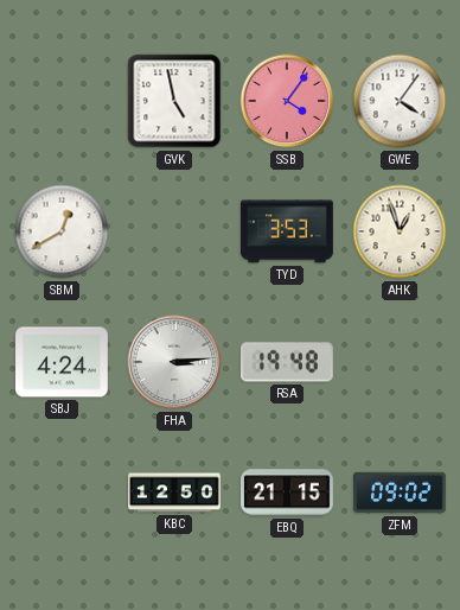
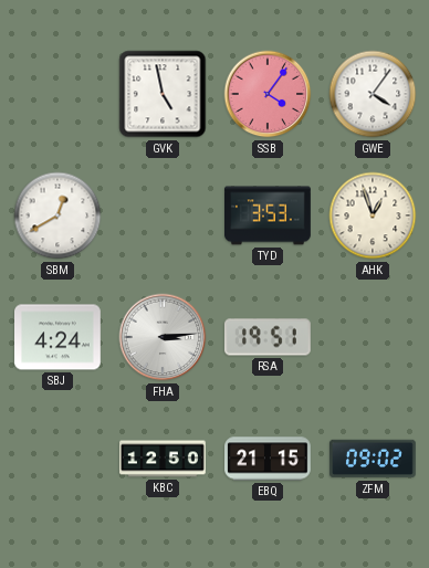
RSA: 19:48 -> 19:51 (268, 337)
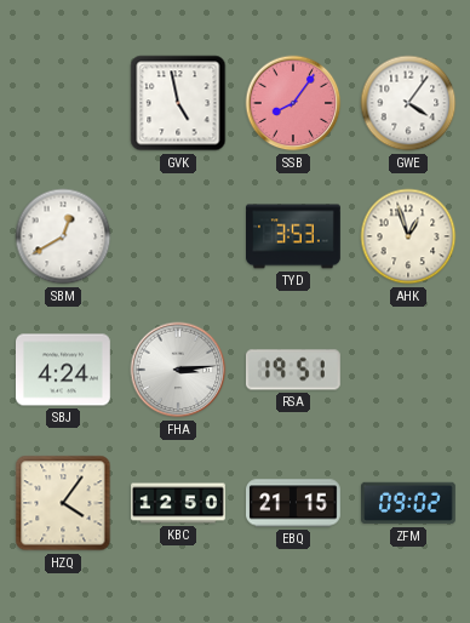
SSB: 4:06 -> 8:06 (293, 103)
HZQ: none -> 4:06 (63, 503)
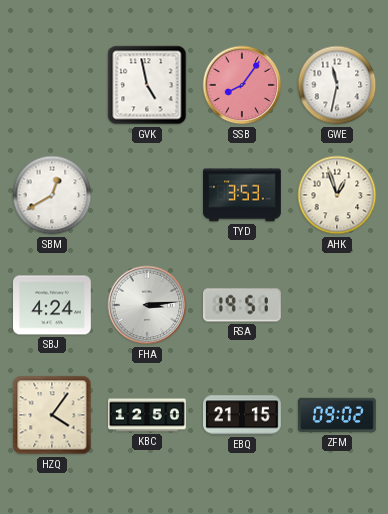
GWE: 4:06 -> 11:32 (337, 85)
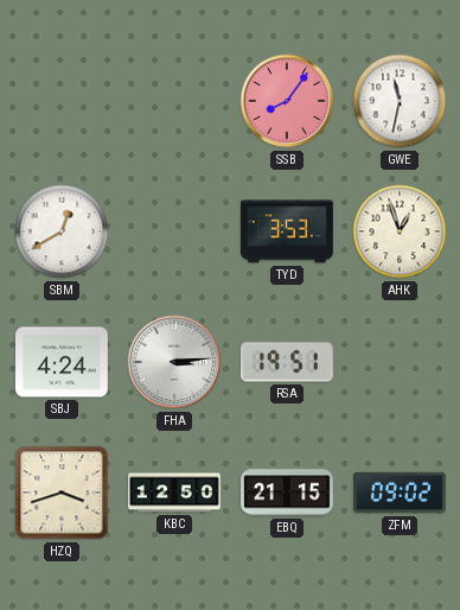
GVK: 4:58 -> none (147, 85)
HZQ: 4:06 -> 3:42 (62, 493)
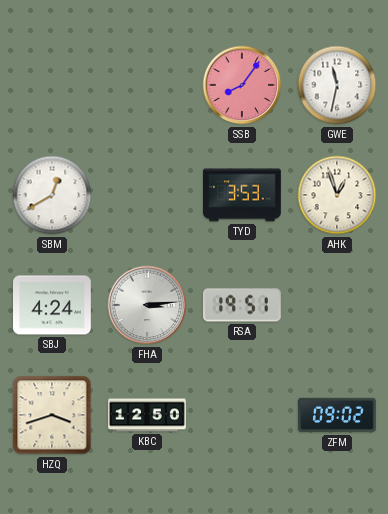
EBQ: 21:15 -> none (288, 493)
